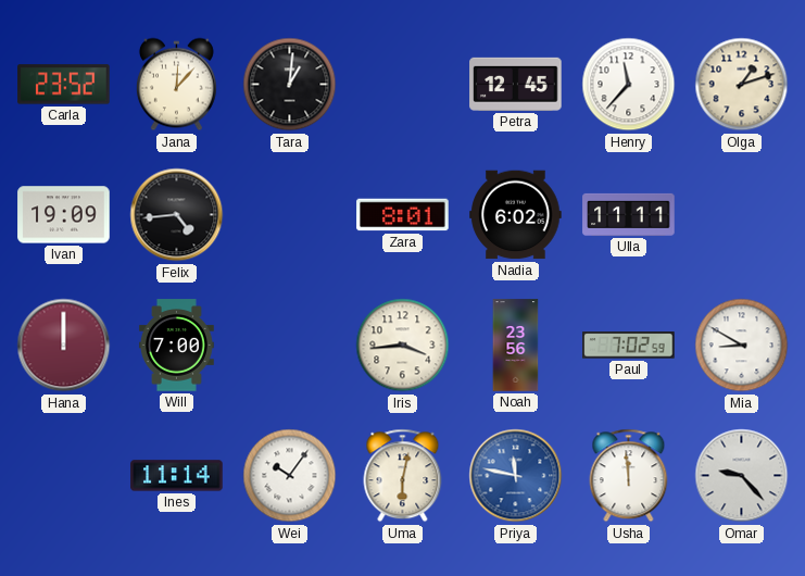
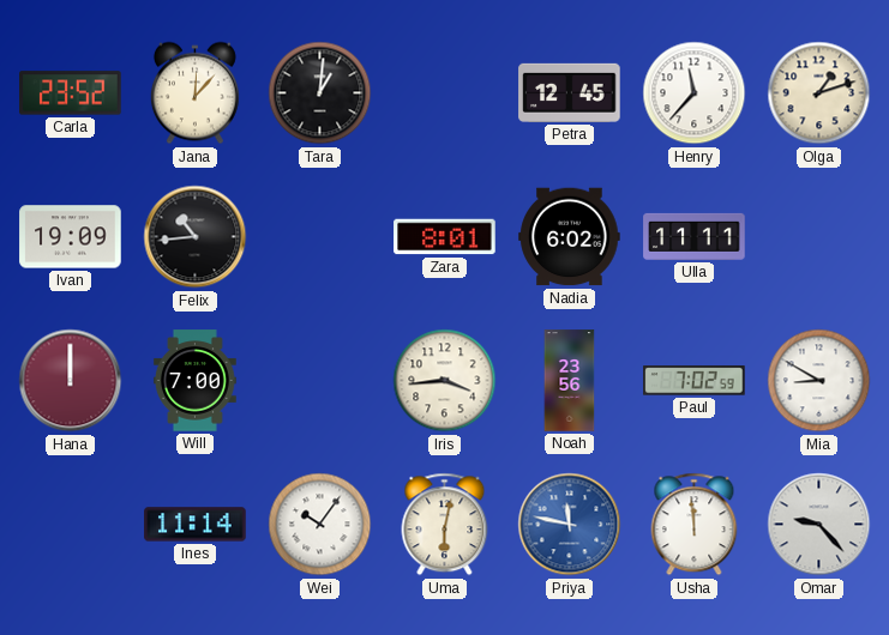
Felix: 4:44 -> 10:44 (196, 237)
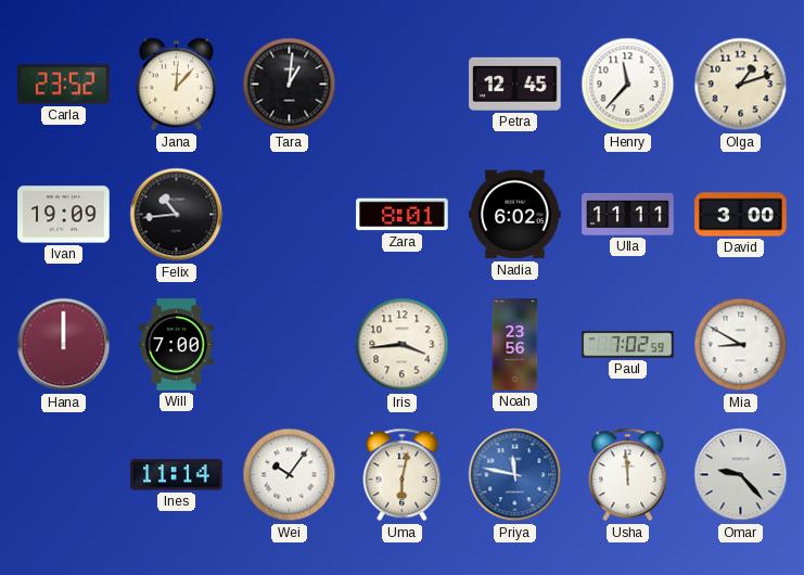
David: none -> 3:00 (741, 215)
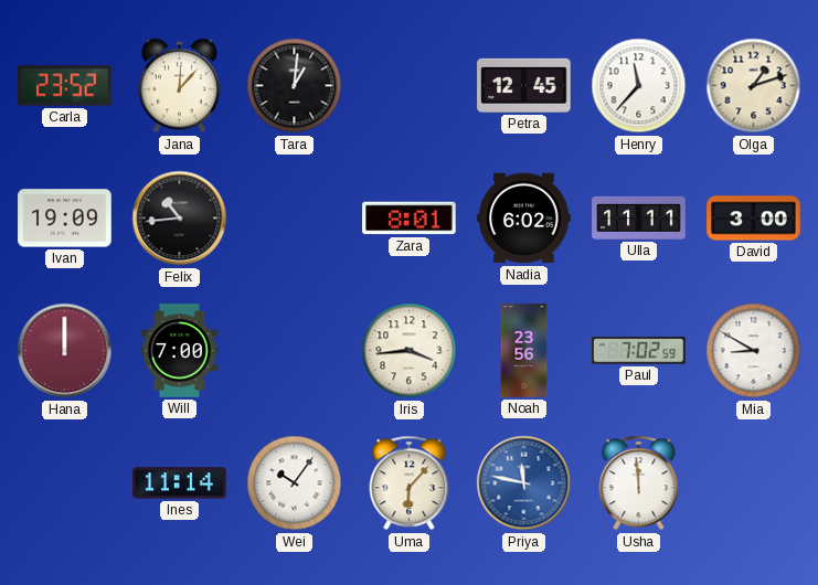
Uma: 6:02 -> 6:07 (410, 483)
Omar: 9:23 -> none (741, 475)
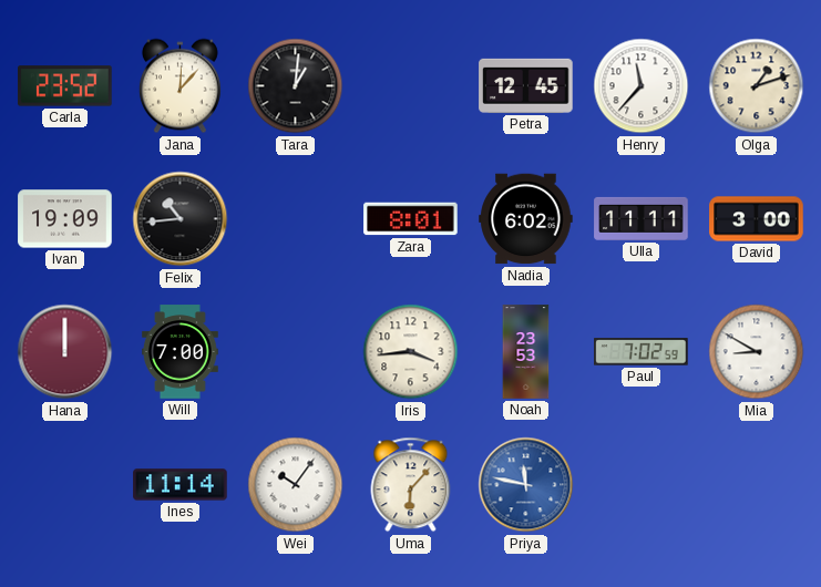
Noah: 23:56 -> 23:53 (526, 352)
Usha: 11:59 -> none (639, 483)
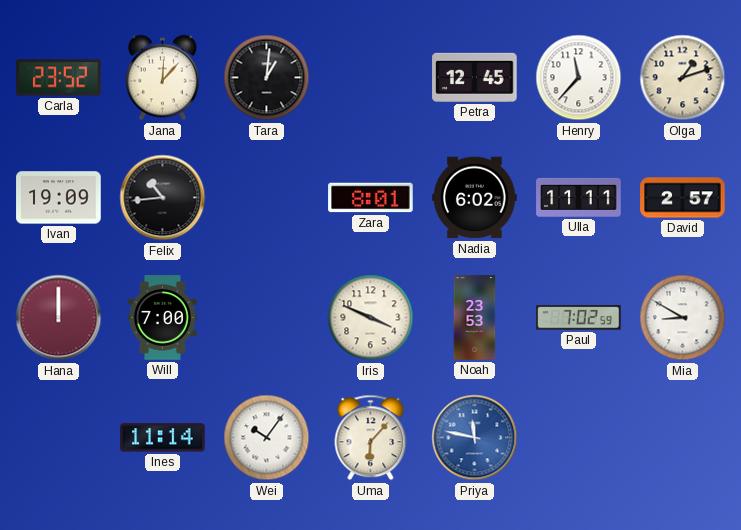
David: 3:00 -> 2:57 (683, 198)
Iris: 3:44 -> 3:49 (371, 318)
